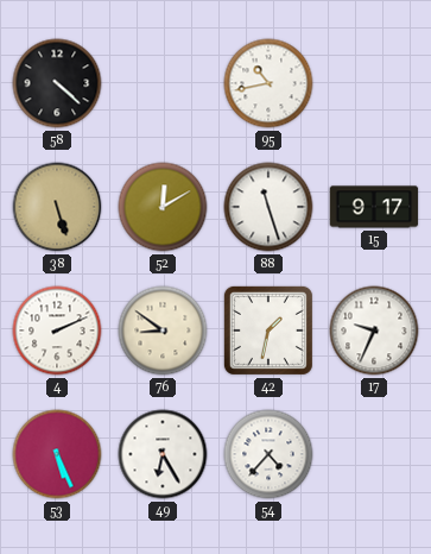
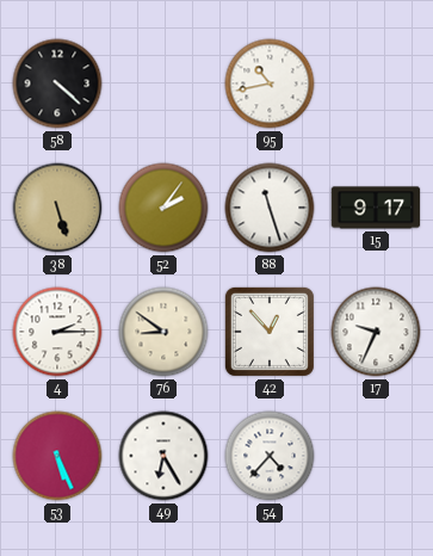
52: 12:10 -> 2:06 (163, 208)
4: 2:11 -> 2:15 (57, 332)
42: 1:32 -> 12:53 (270, 332)
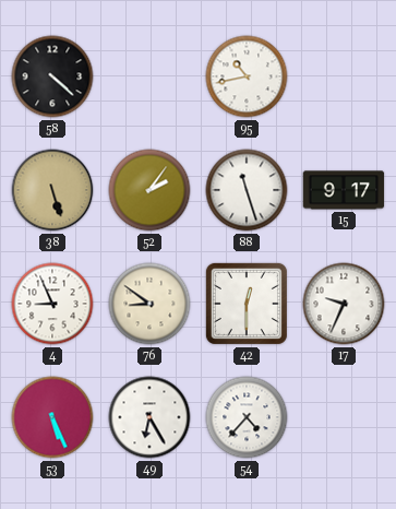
4: 2:15 -> 8:56 (52, 304)
42: 12:53 -> 12:30 (247, 304)
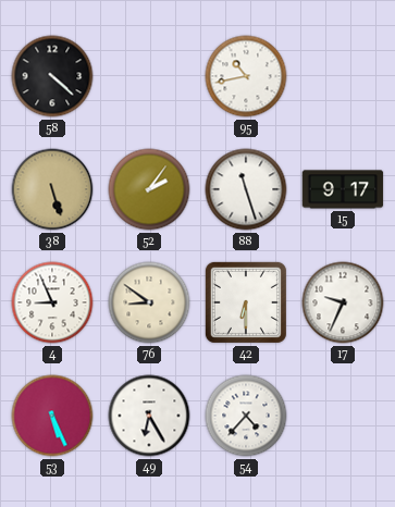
42: 12:30 -> 6:30 (246, 302)
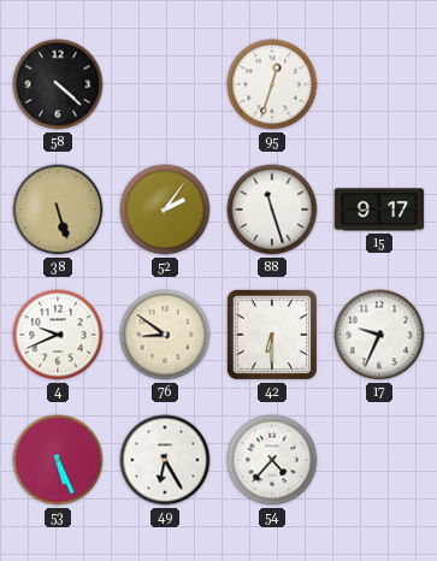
95: 10:43 -> 12:33 (272, 84)
4: 8:56 -> 9:41 (58, 335)
